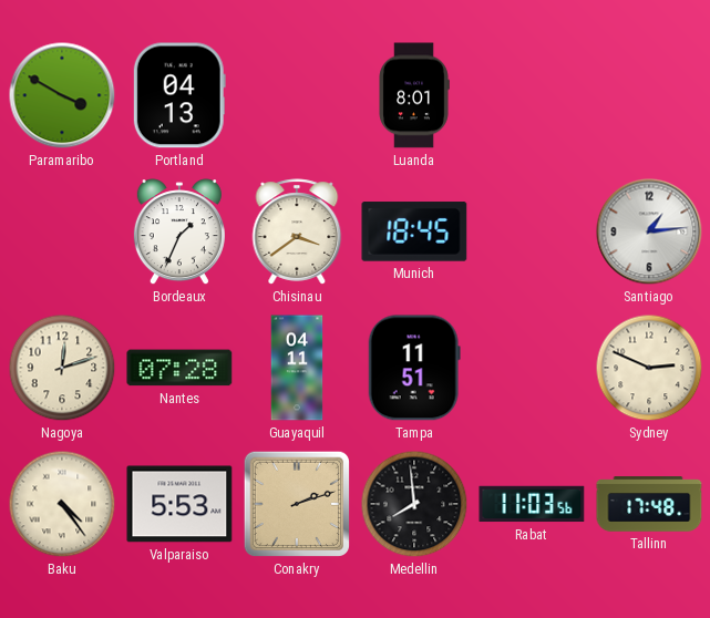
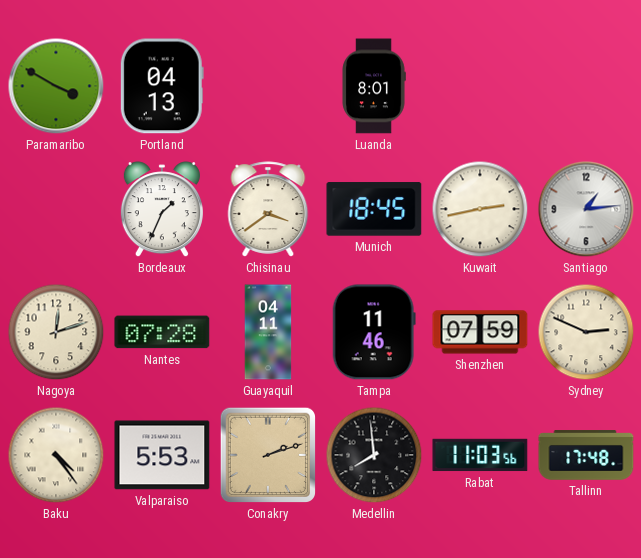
Kuwait: none -> 2:43 (480, 209)
Tampa: 11:51 -> 11:46 (374, 332)
Shenzhen: none -> 07:59 (480, 332)
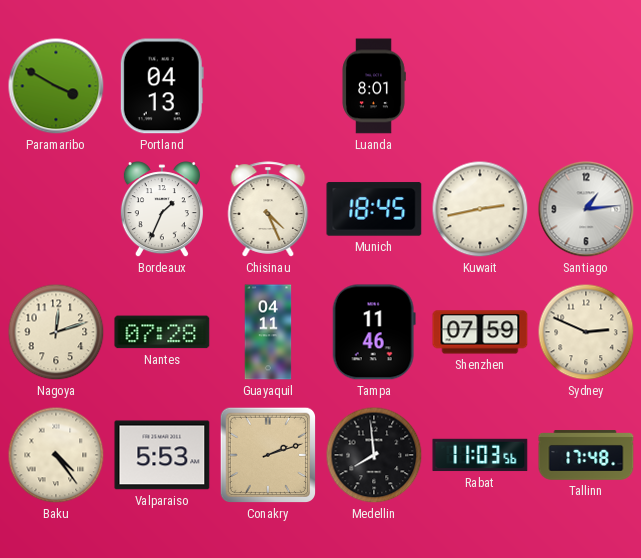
Chisinau: 3:39 -> 4:26 (268, 209)
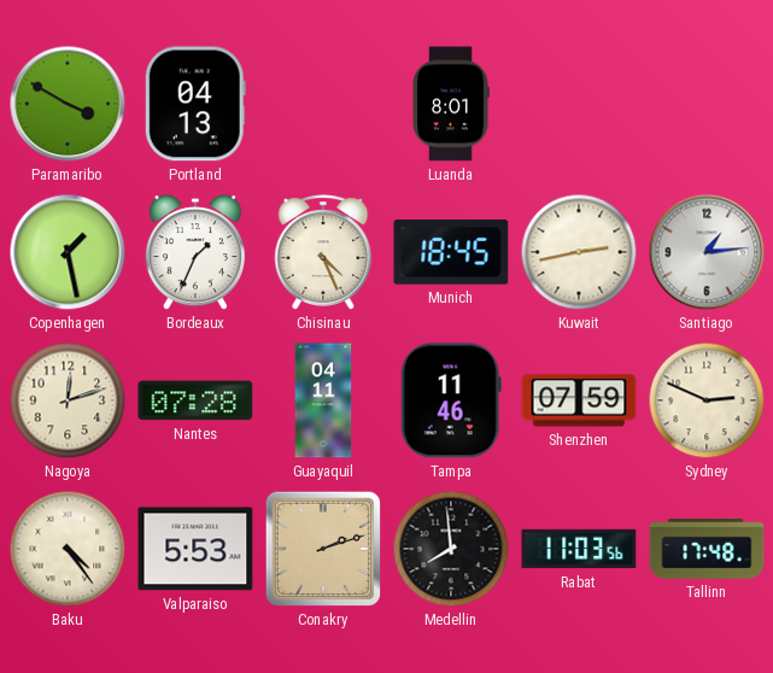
Copenhagen: none -> 1:28 (68, 252)
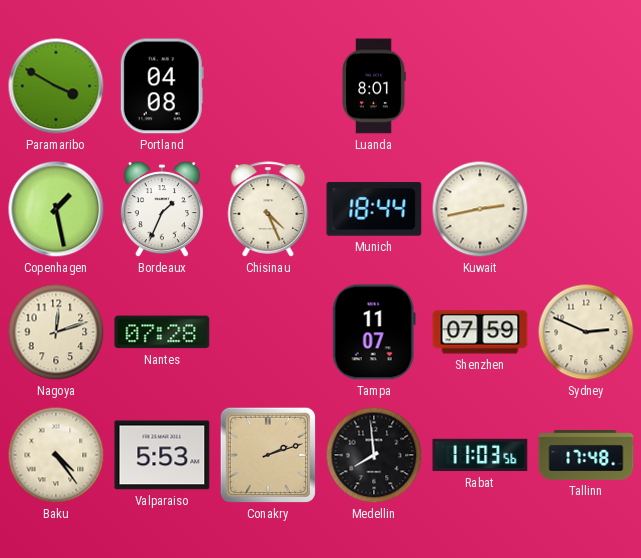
Portland: 04:13 -> 04:08 (162, 86)
Munich: 18:45 -> 18:44 (374, 209)
Santiago: 1:14 -> none (707, 252)
Guayaquil: 04:11 -> none (323, 400)
Tampa: 11:46 -> 11:07 (374, 332)
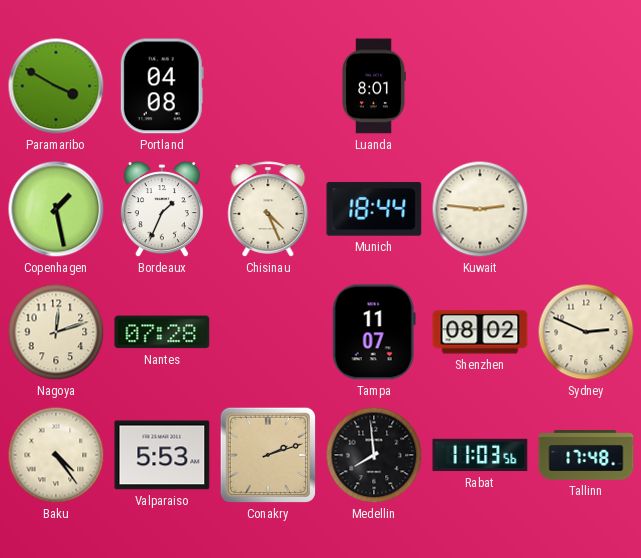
Kuwait: 2:43 -> 2:46 (480, 209)
Shenzhen: 07:59 -> 08:02 (480, 332)
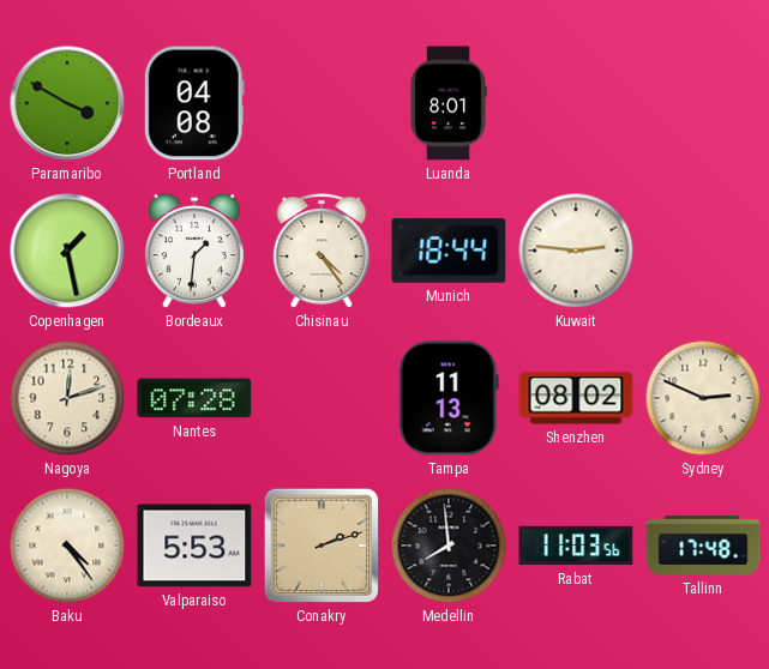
Bordeaux: 1:34 -> 1:31 (194, 252)
Chisinau: 4:26 -> 4:24 (322, 251)
Tampa: 11:07 -> 11:13 (449, 398)
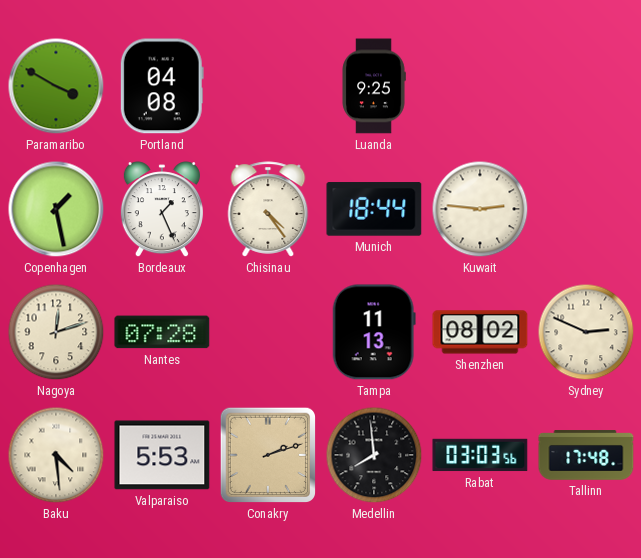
Luanda: 8:01 -> 9:25 (374, 86)
Bordeaux: 1:31 -> 1:26 (162, 210)
Baku: 4:24 -> 4:29 (56, 455)
Rabat: 11:03 -> 03:03 (480, 455)
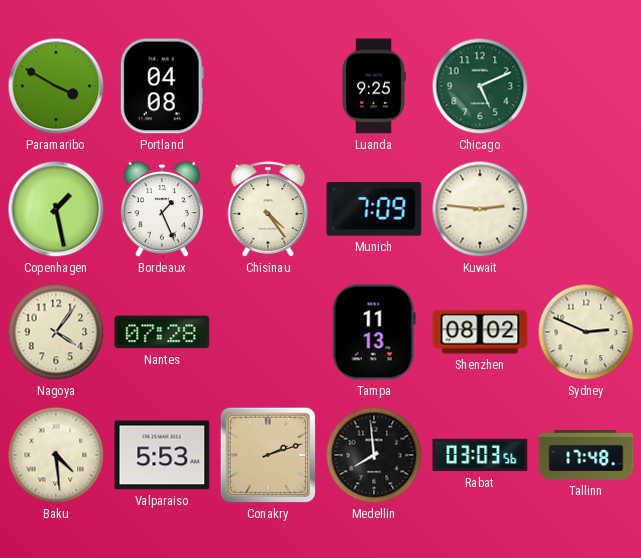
Chicago: none -> 5:11 (480, 86)
Munich: 18:44 -> 7:09 (374, 209)
Nagoya: 12:12 -> 4:06 (56, 332)
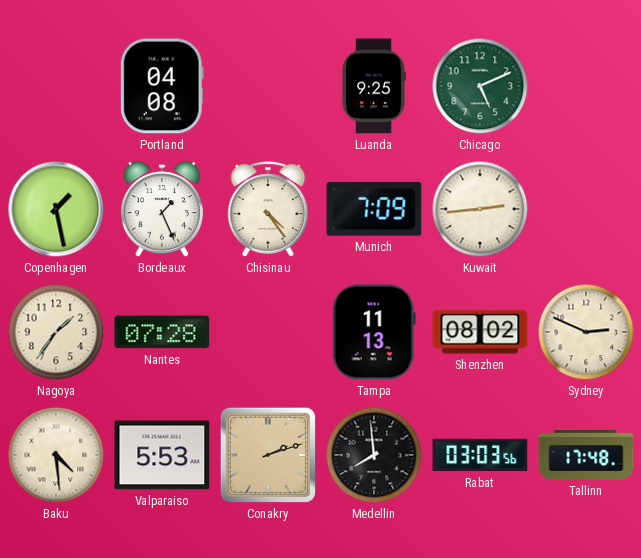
Paramaribo: 3:50 -> none (56, 86)
Kuwait: 2:46 -> 2:44 (480, 209)
Nagoya: 4:06 -> 1:36 (56, 332)
